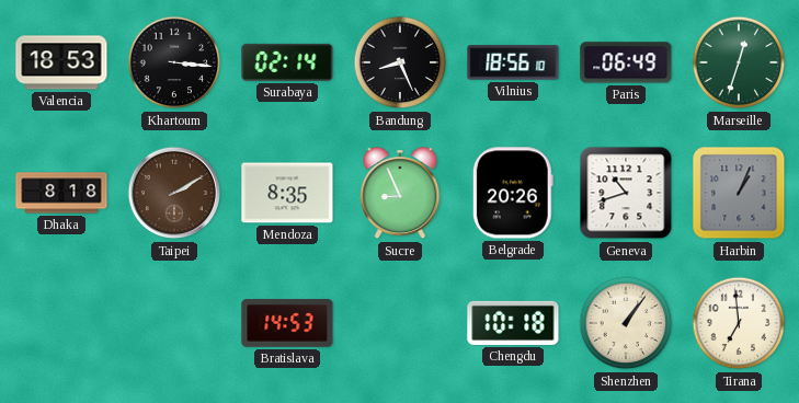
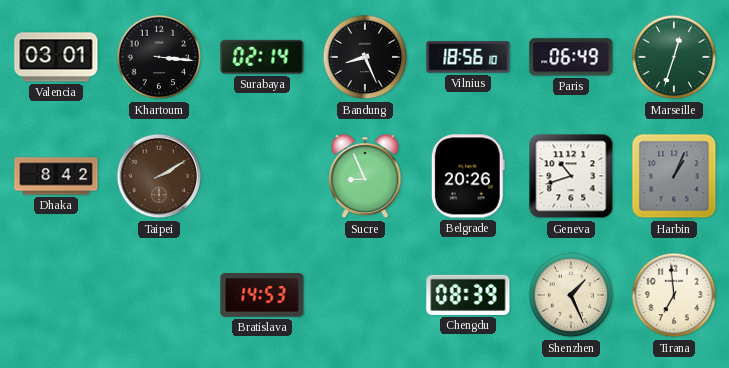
Valencia: 18:53 -> 03:01 (56, 57)
Dhaka: 8:18 -> 8:42 (56, 176)
Mendoza: 8:35 -> none (287, 193)
Chengdu: 10:18 -> 08:39 (468, 295)
Shenzhen: 1:06 -> 1:26 (571, 295)
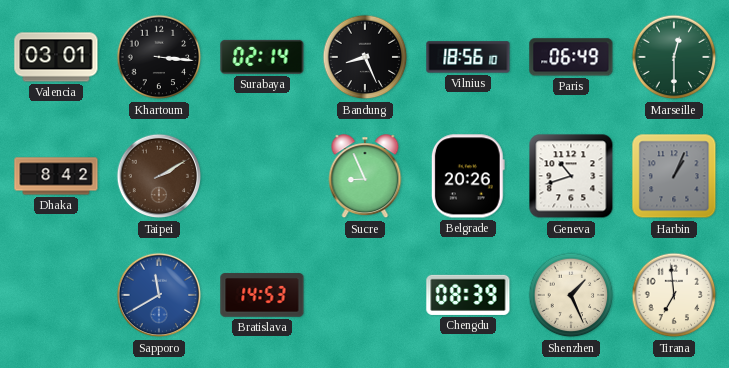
Marseille: 12:33 -> 12:30 (674, 57)
Sapporo: none -> 11:40 (159, 295)
